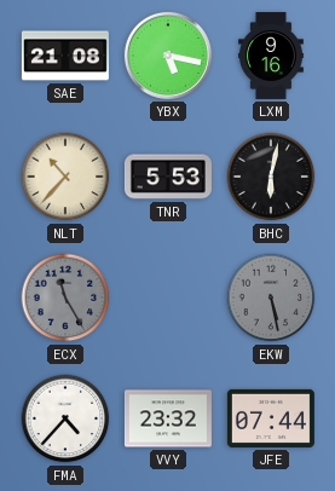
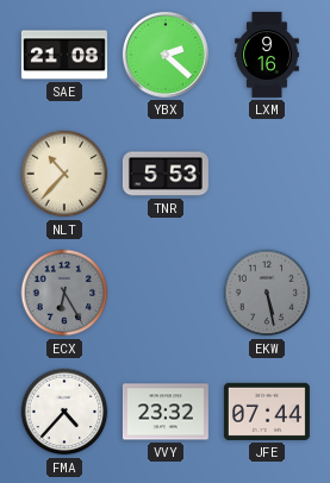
YBX: 5:17 -> 2:22 (166, 55)
BHC: 6:02 -> none (271, 177)
ECX: 11:25 -> 6:25 (64, 293)
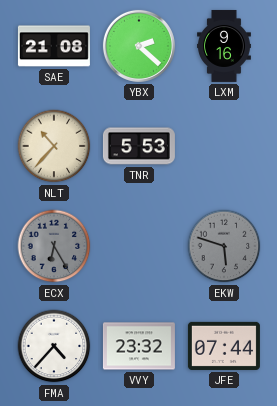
EKW: 5:28 -> 5:48 (224, 246)
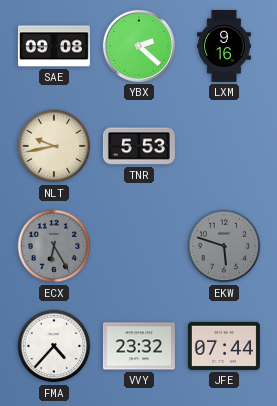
SAE: 21:08 -> 09:08 (54, 46)
NLT: 10:37 -> 9:43 (54, 146)
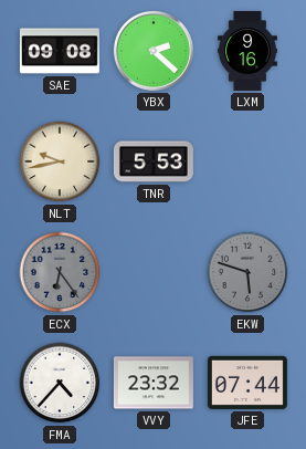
ECX: 6:25 -> 6:24 (60, 272)
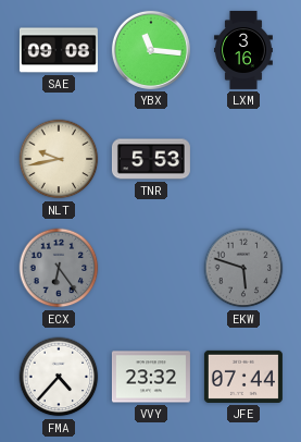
YBX: 2:22 -> 11:16 (151, 50)
LXM: 9:16 -> 3:16 (244, 50)
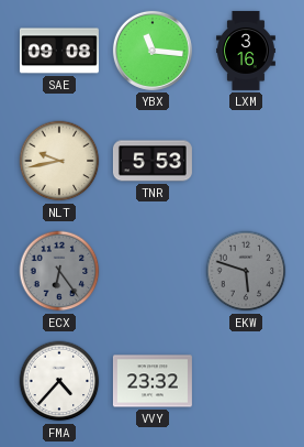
JFE: 07:44 -> none (243, 377)
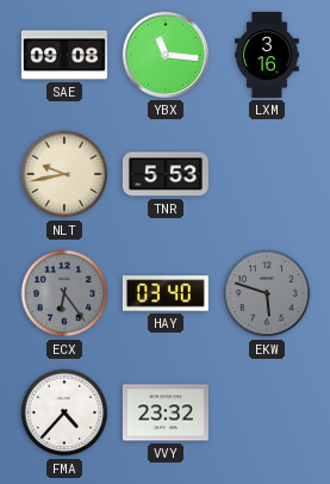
HAY: none -> 03:40 (166, 293)
